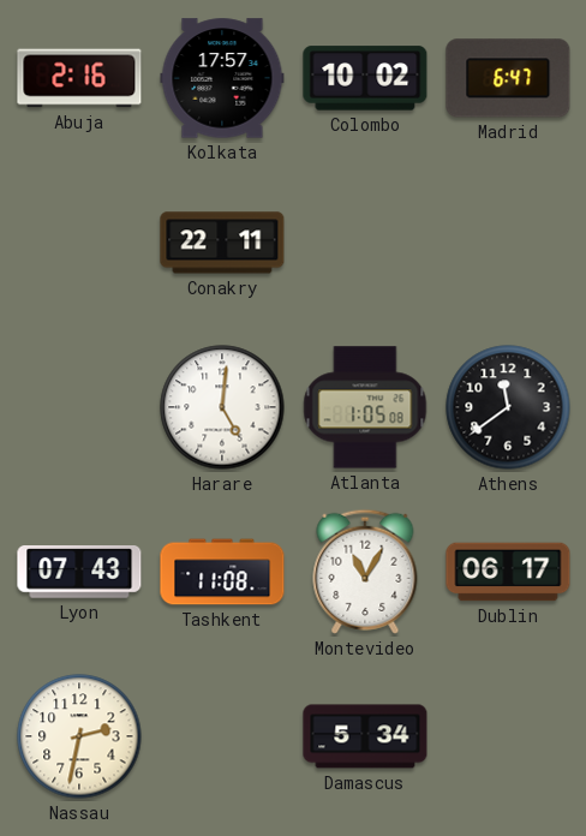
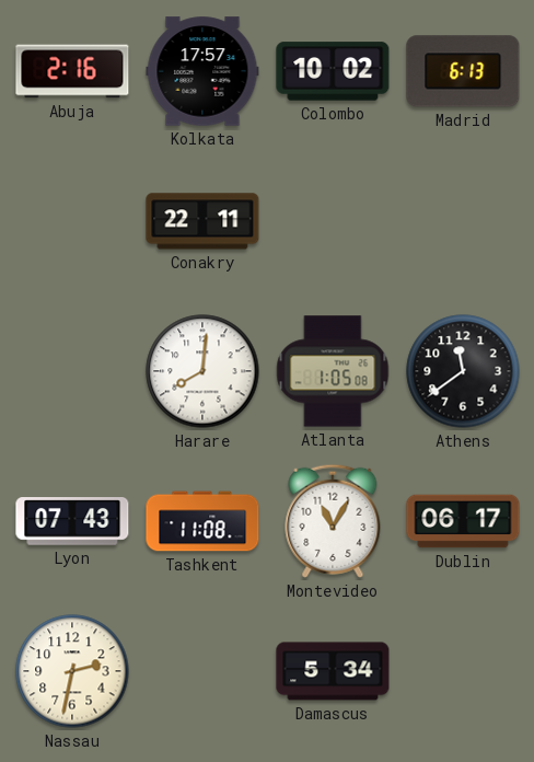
Madrid: 6:47 -> 6:13 (463, 71)
Harare: 5:01 -> 8:01 (202, 371)
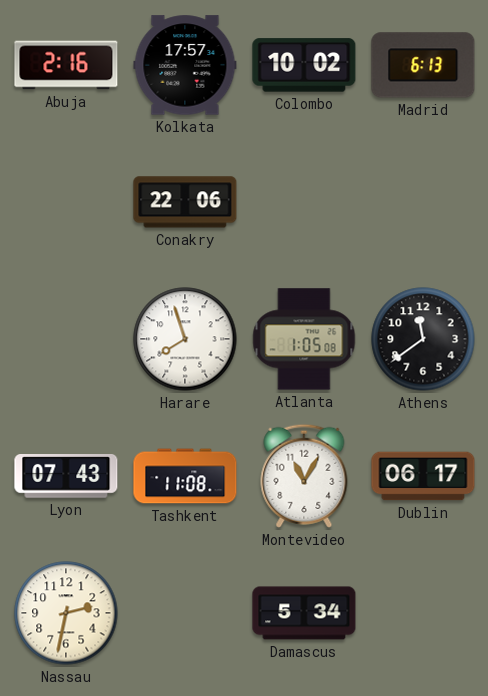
Conakry: 22:11 -> 22:06 (185, 202)
Harare: 8:01 -> 7:57 (185, 339)
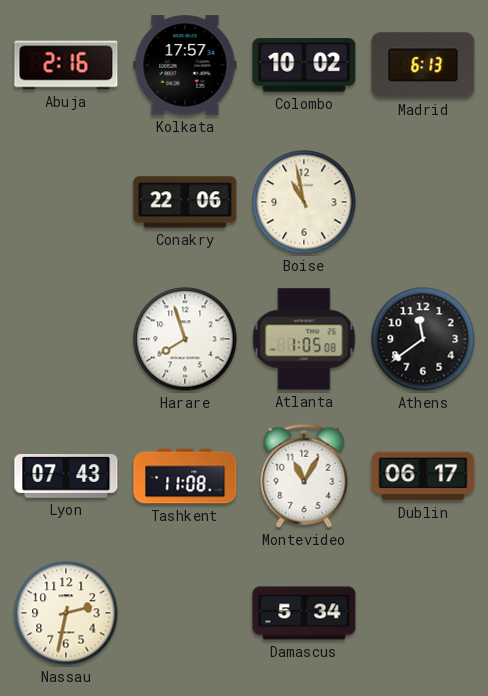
Boise: none -> 10:58 (304, 202)
